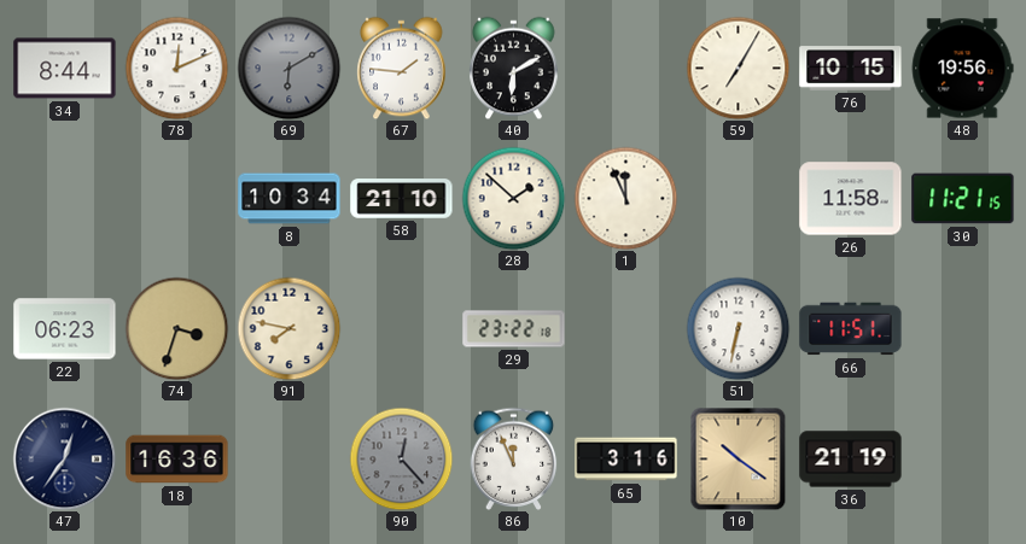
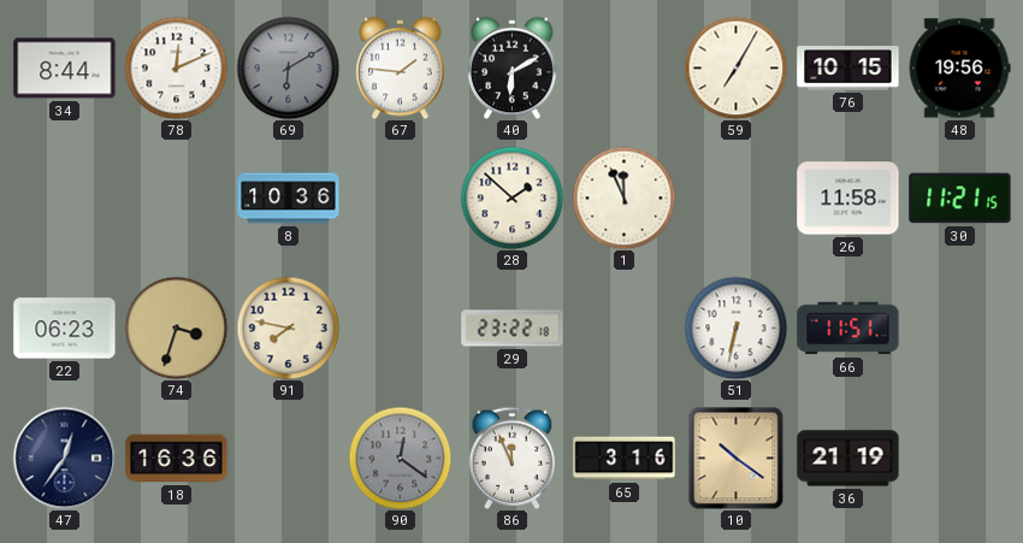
8: 10:34 -> 10:36 (289, 199)
58: 21:10 -> none (402, 199)
90: 12:23 -> 12:21 (400, 458)
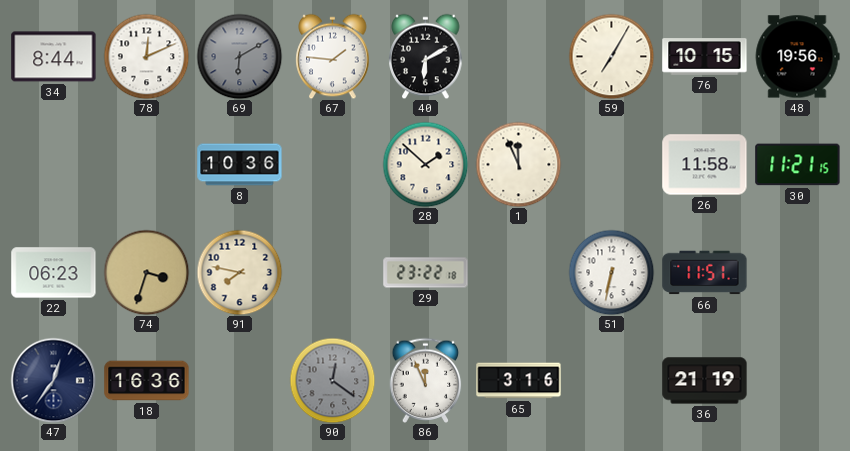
10: 10:21 -> none (737, 458)
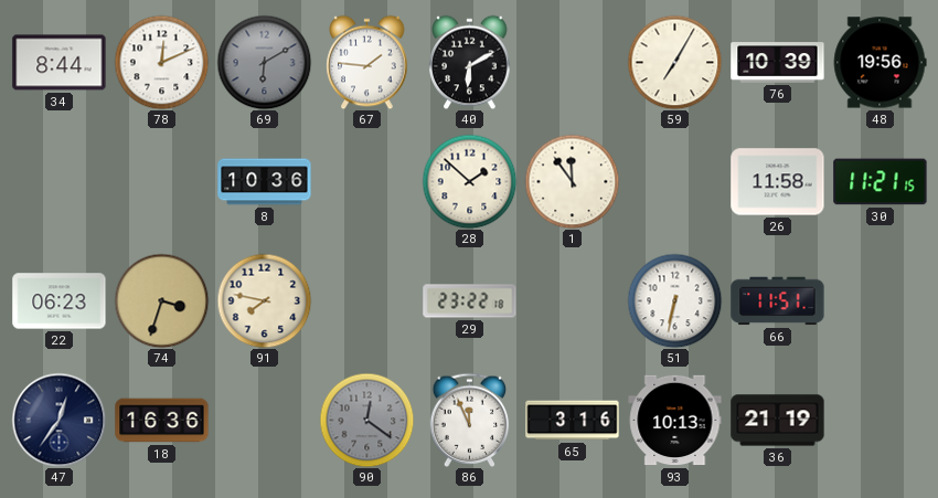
76: 10:15 -> 10:39 (778, 63)
1: 11:56 -> 11:54 (572, 181)
93: none -> 10:13 (675, 421)
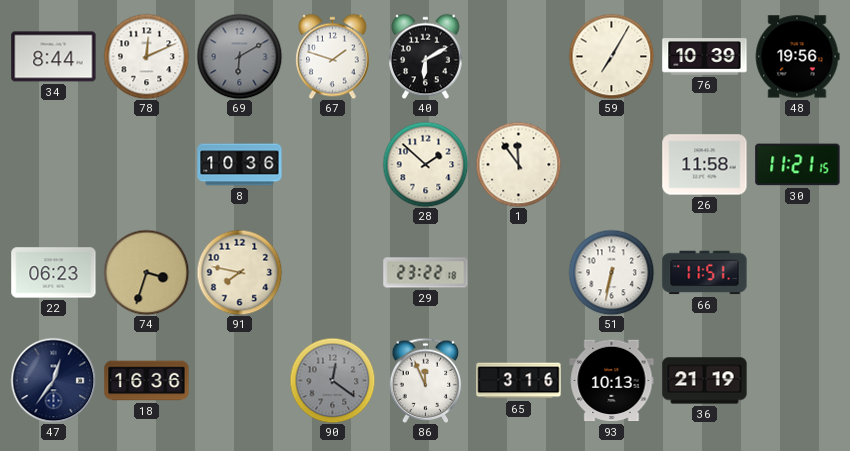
67: 1:46 -> 1:48 (333, 56)
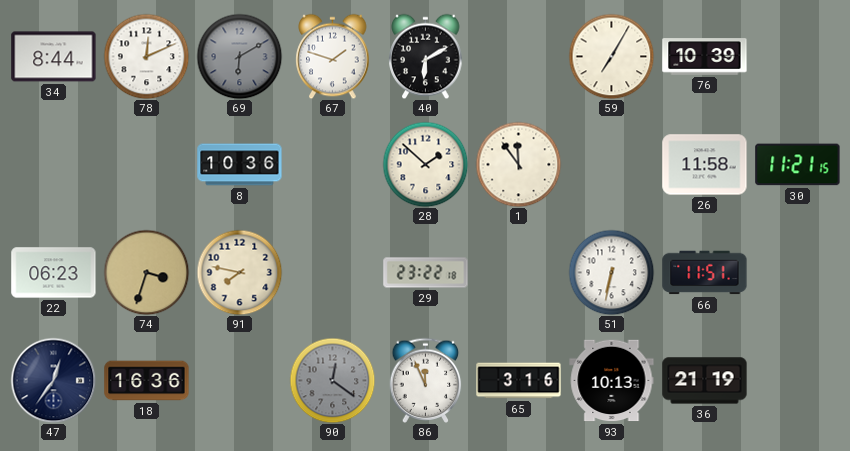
48: 19:56 -> none (797, 57)
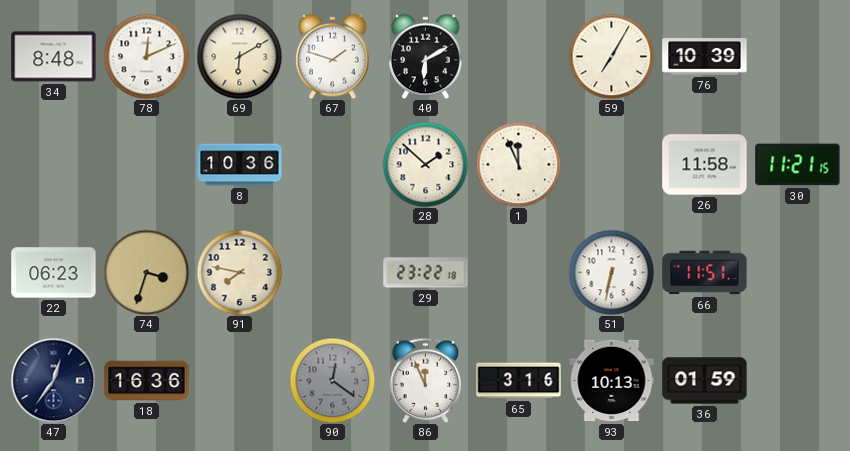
34: 8:44 -> 8:48 (54, 57)
69 dial: grey -> cream (239, 56)
1: 11:54 -> 11:56 (518, 164)
36: 21:19 -> 01:59 (705, 381)
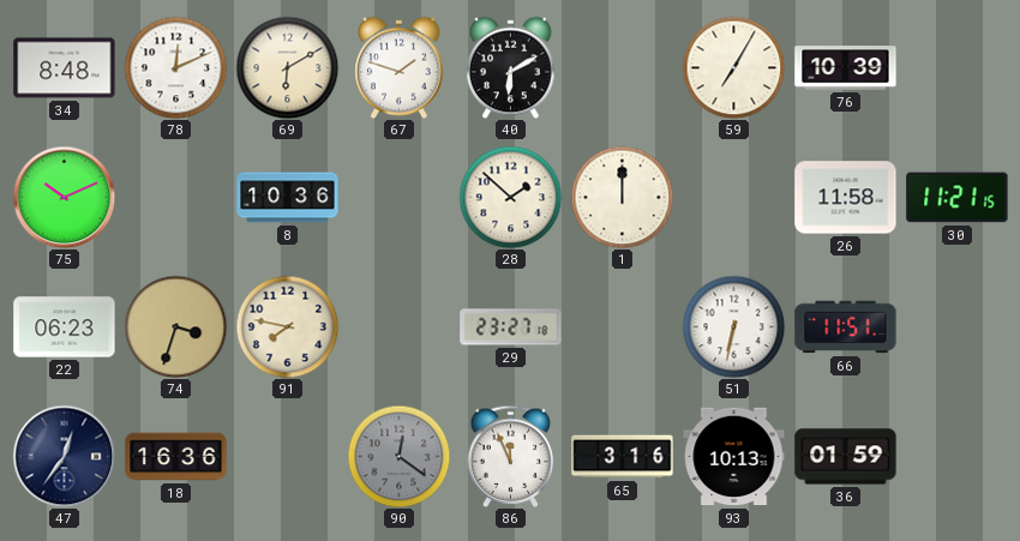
75: none -> 10:11 (64, 197)
1: 11:56 -> 12:00 (622, 197)
29: 23:22 -> 23:27 (511, 327)
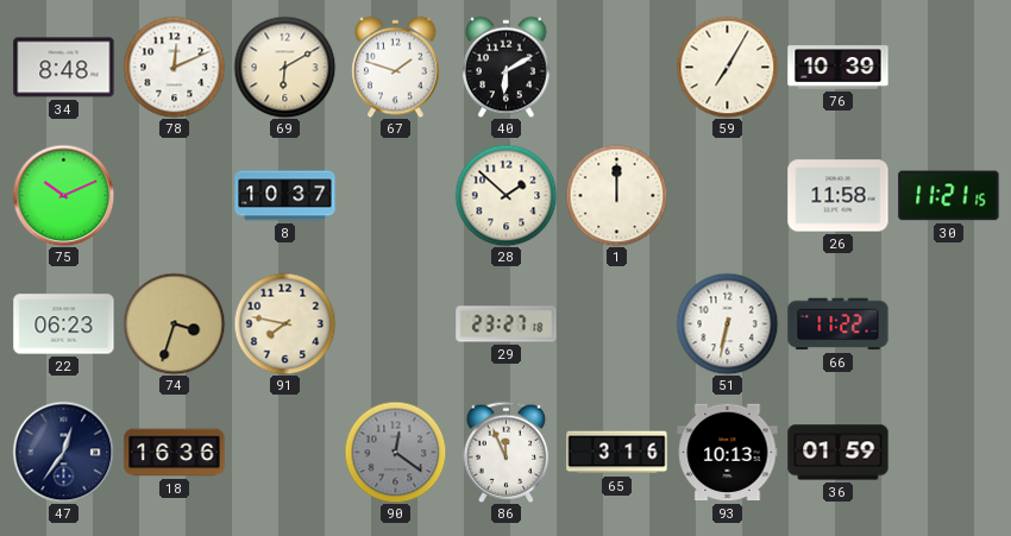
8: 10:36 -> 10:37 (285, 196)
66: 11:51 -> 11:22 (839, 324)
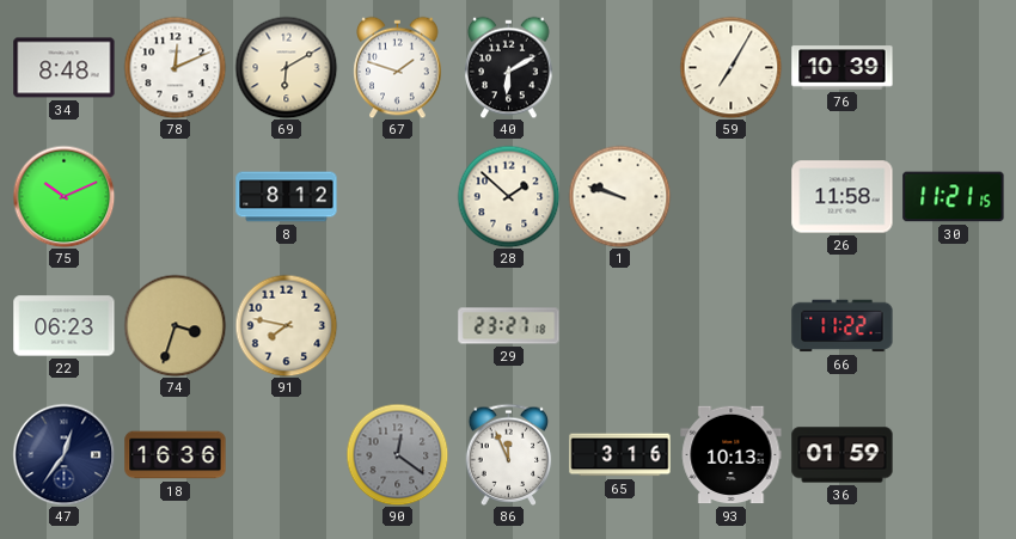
8: 10:37 -> 8:12 (287, 197)
1: 12:00 -> 9:48 (619, 196)
51: 6:32 -> none (727, 323)
